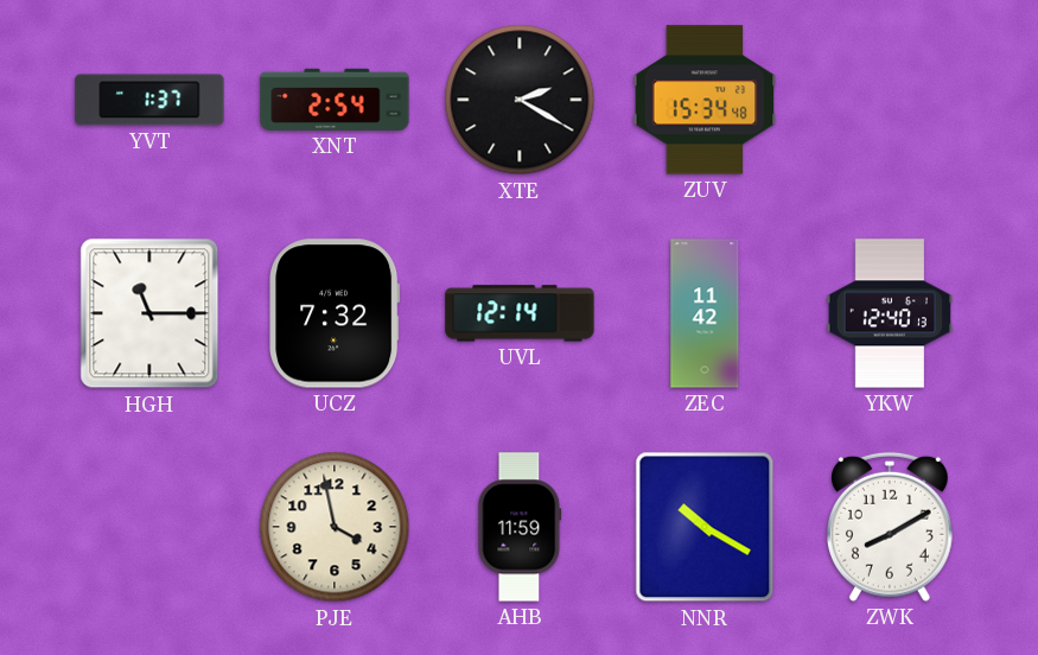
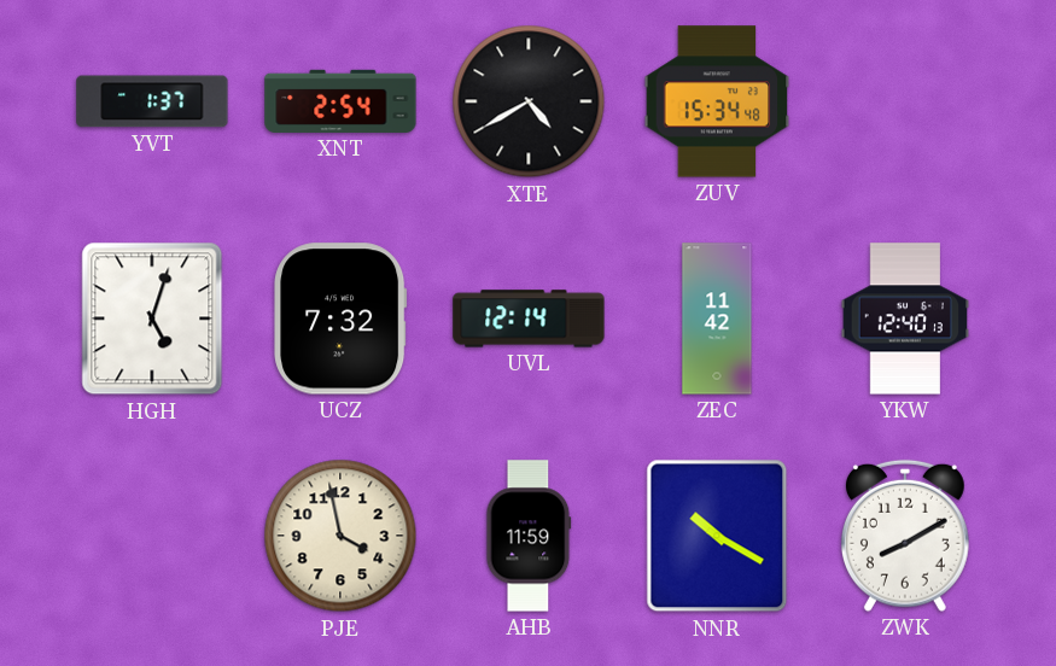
XTE: 2:20 -> 4:40 (529, 101)
HGH: 11:15 -> 5:03 (152, 319)
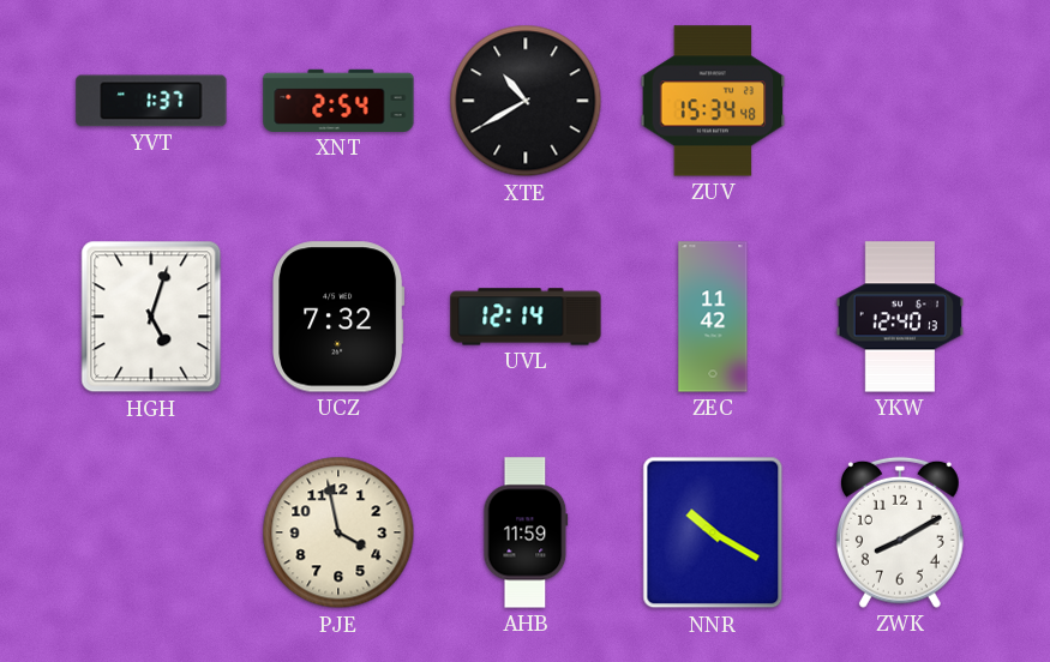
XTE: 4:40 -> 10:40 (526, 101)
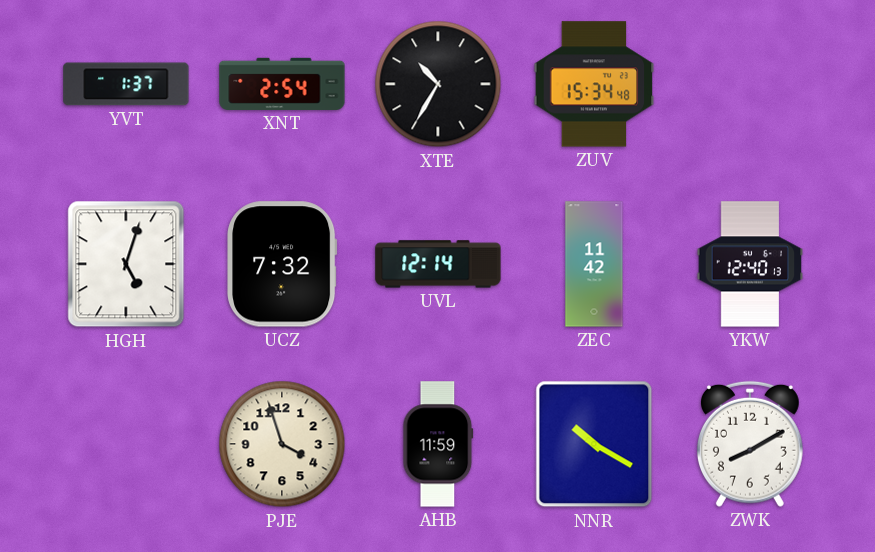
XTE: 10:40 -> 10:35 (438, 84)
PJE: 3:58 -> 3:57 (282, 444)
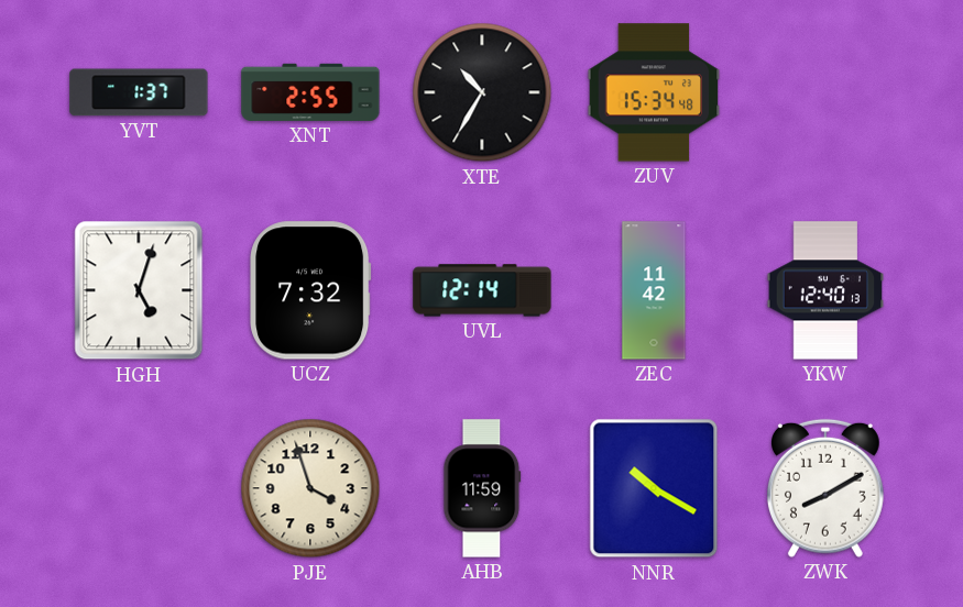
XNT: 2:54 -> 2:55 (310, 92)
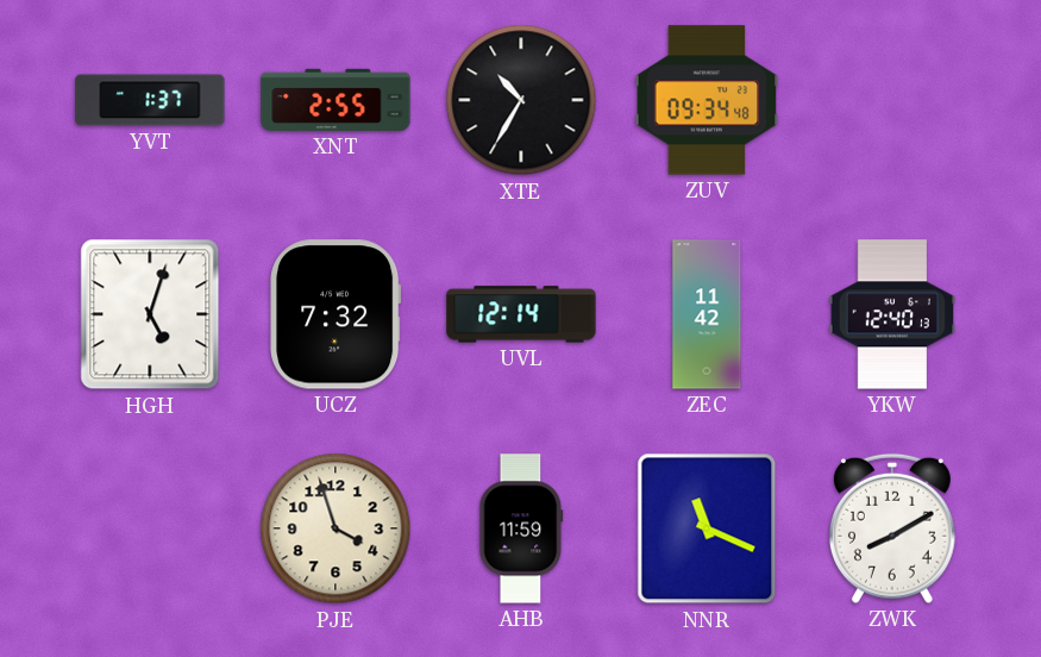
ZUV: 15:34 -> 09:34 (707, 100)
NNR: 10:20 -> 11:19 (707, 528)
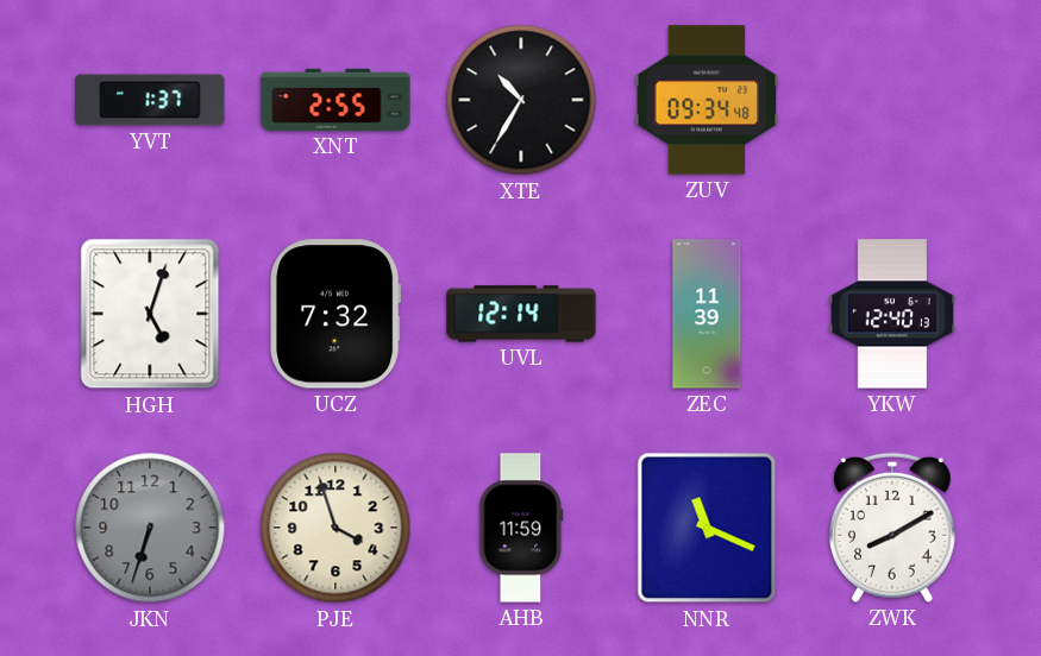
ZEC: 11:42 -> 11:39 (707, 314)
JKN: none -> 6:33 (150, 528)
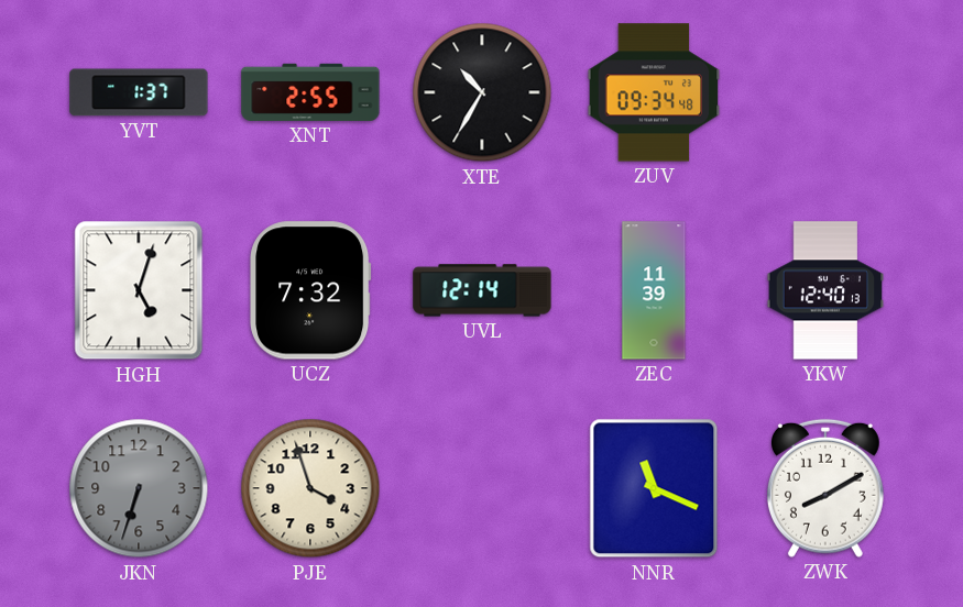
AHB: 11:59 -> none (521, 528)
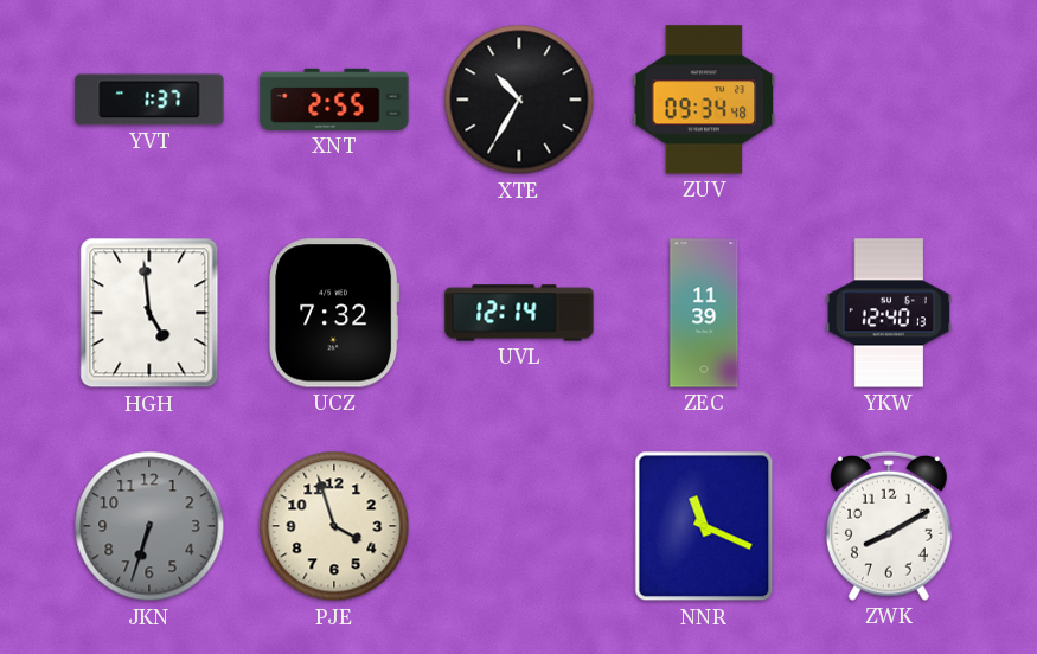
HGH: 5:03 -> 4:59 (149, 313)
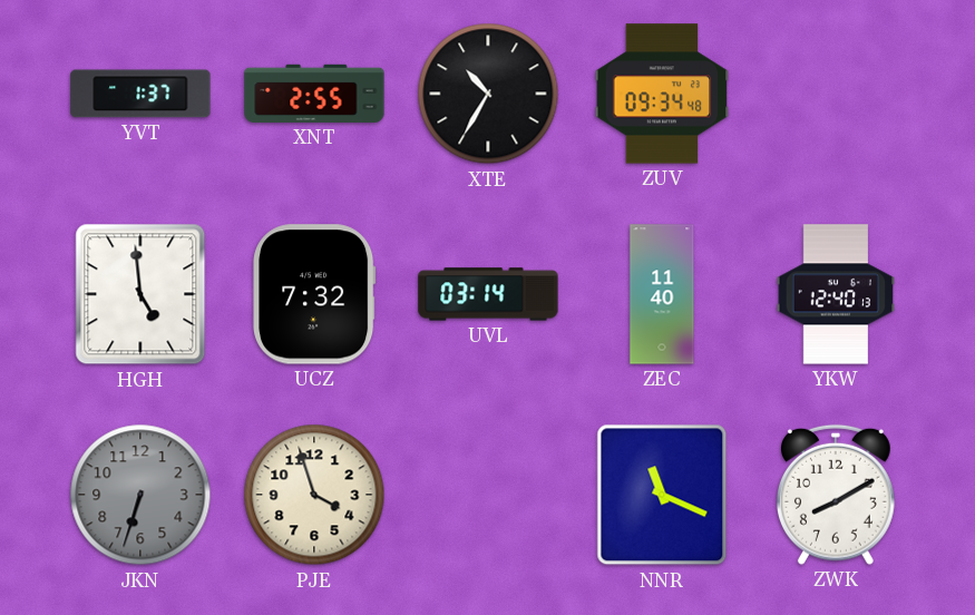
UVL: 12:14 -> 03:14 (488, 294)
ZEC: 11:39 -> 11:40 (662, 294)
